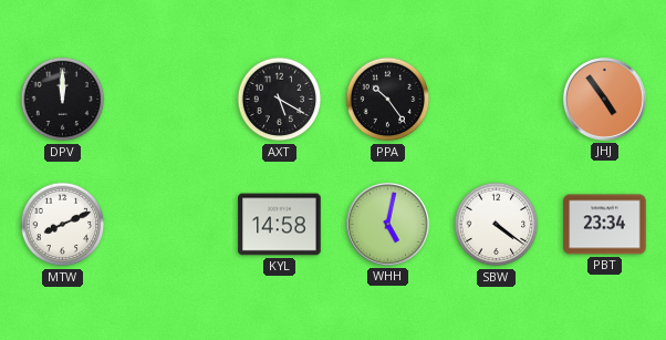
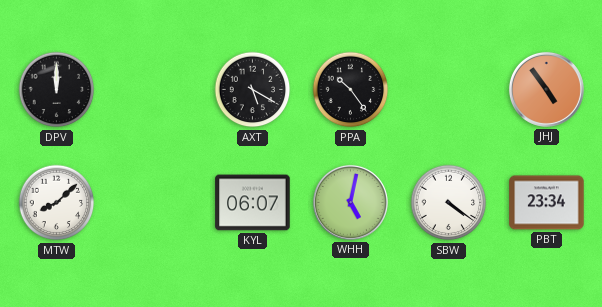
MTW: 8:11 -> 8:08 (57, 203)
KYL: 14:58 -> 06:07 (253, 203)
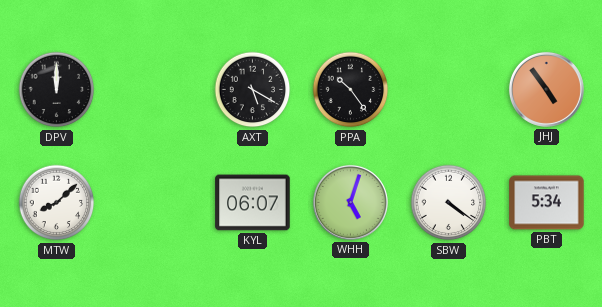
WHH: 5:02 -> 5:03 (350, 202)
PBT: 23:34 -> 5:34 (547, 203)
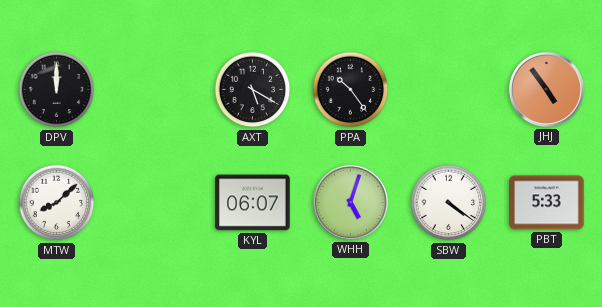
PBT: 5:34 -> 5:33 (547, 203)
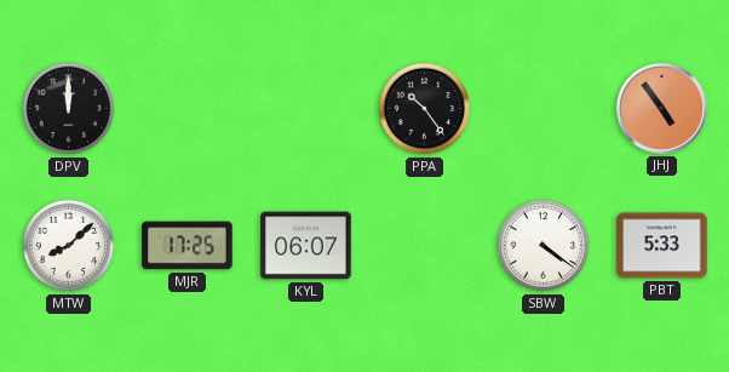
AXT: 5:20 -> none (253, 90)
MJR: none -> 17:25 (188, 246)
WHH: 5:03 -> none (350, 202)
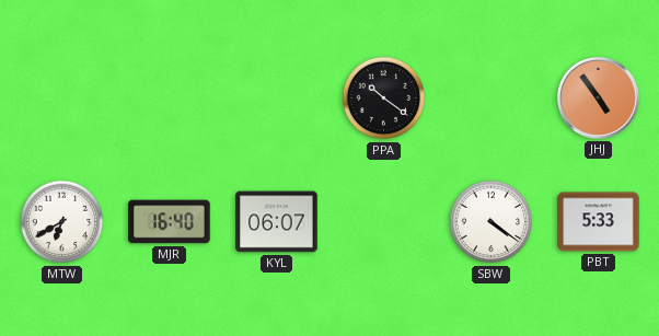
DPV: 12:00 -> none (69, 109)
PPA: 10:24 -> 10:21 (384, 99)
MTW: 8:08 -> 6:40 (62, 222)
MJR: 17:25 -> 16:40 (170, 222)
